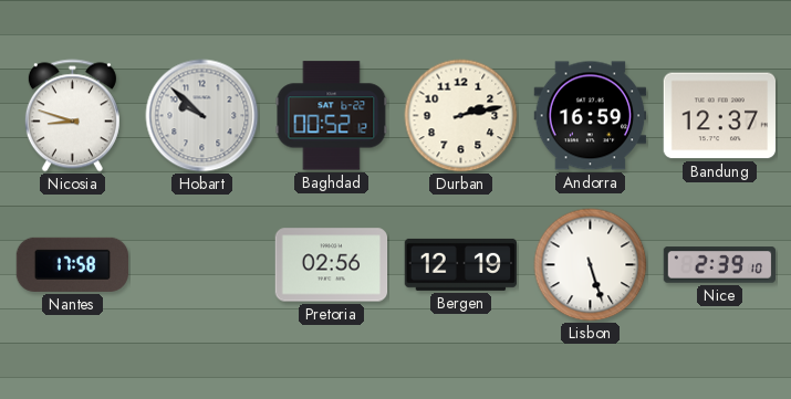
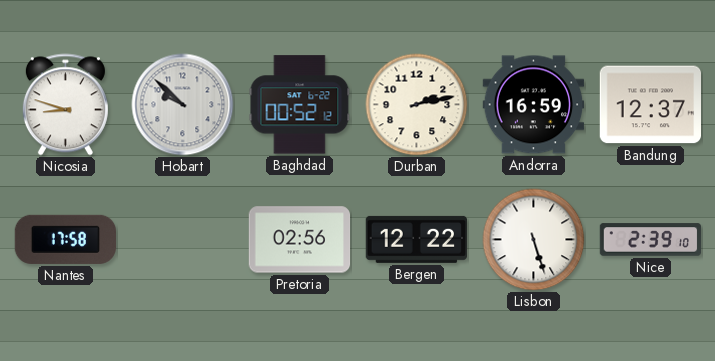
Bergen: 12:19 -> 12:22 (416, 239)
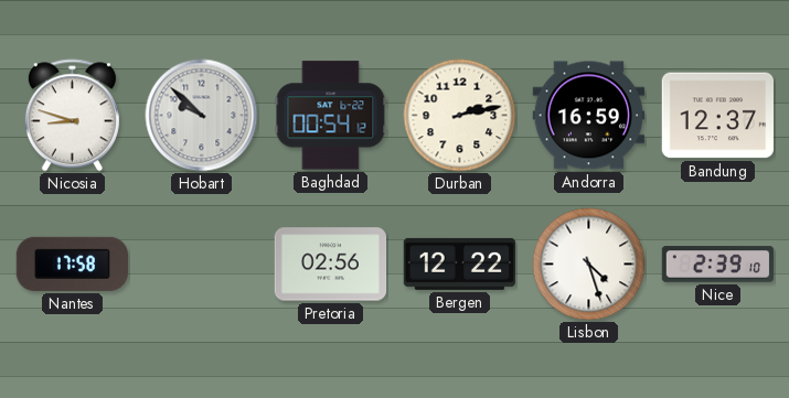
Baghdad: 00:52 -> 00:54 (331, 116)
Lisbon: 5:27 -> 4:27 (589, 265)
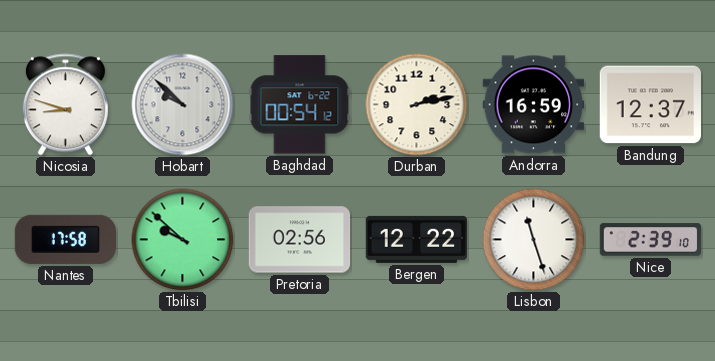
Tbilisi: none -> 9:52 (183, 240)
Lisbon: 4:27 -> 11:27 (534, 240)
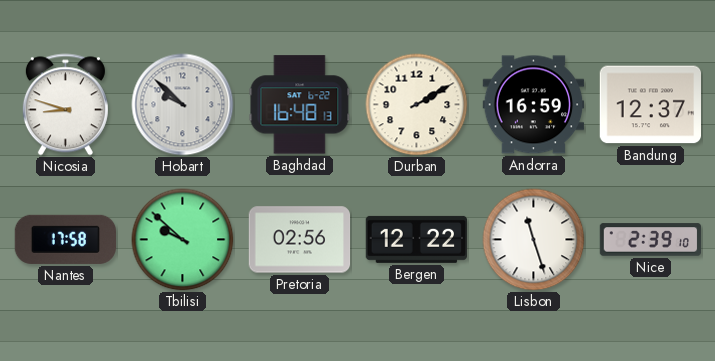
Baghdad: 00:54 -> 16:48 (300, 105)
Durban: 2:13 -> 2:10 (417, 105)
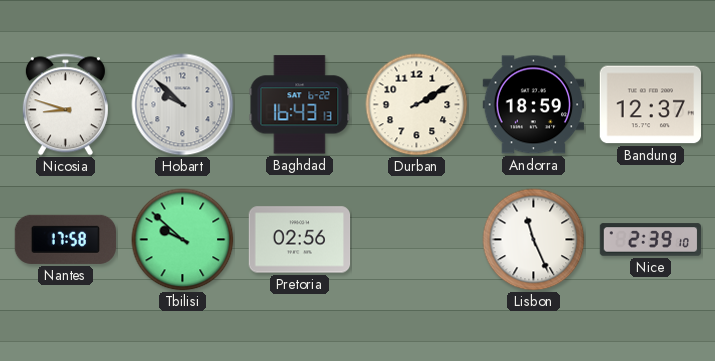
Baghdad: 16:48 -> 16:43 (300, 105)
Andorra: 16:59 -> 18:59 (534, 105)
Bergen: 12:22 -> none (416, 239)
Lisbon: 11:27 -> 11:26 (534, 240)
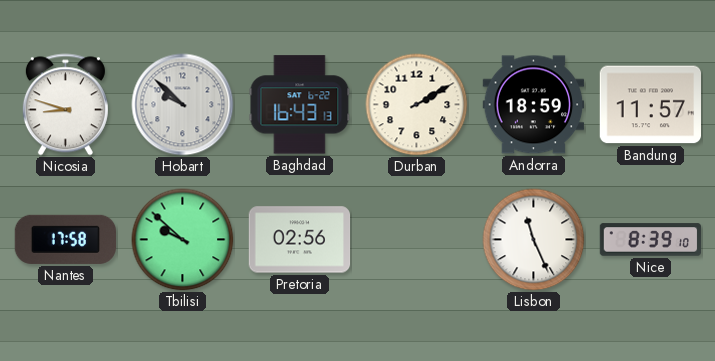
Bandung: 12:37 -> 11:57 (650, 105)
Nice: 2:39 -> 8:39 (651, 240)
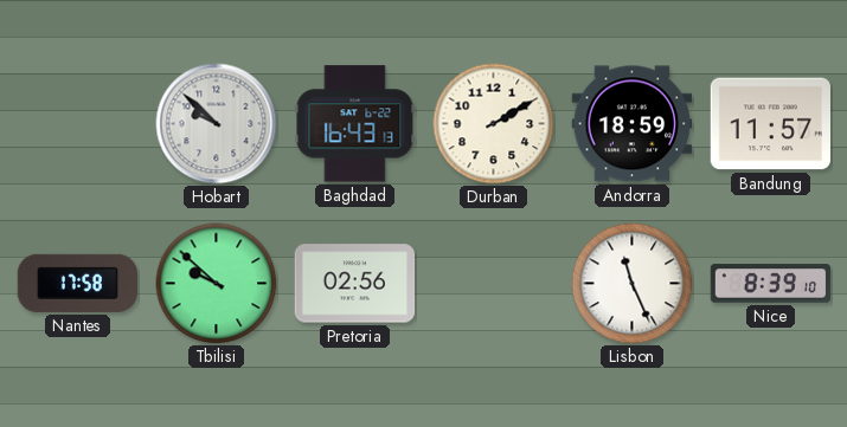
Nicosia: 8:48 -> none (65, 105)
